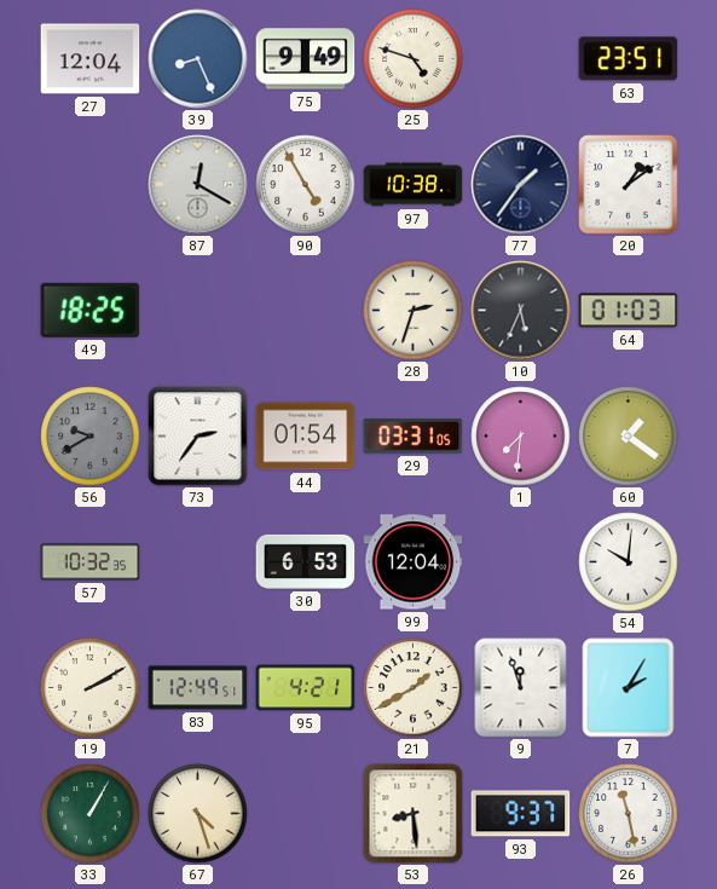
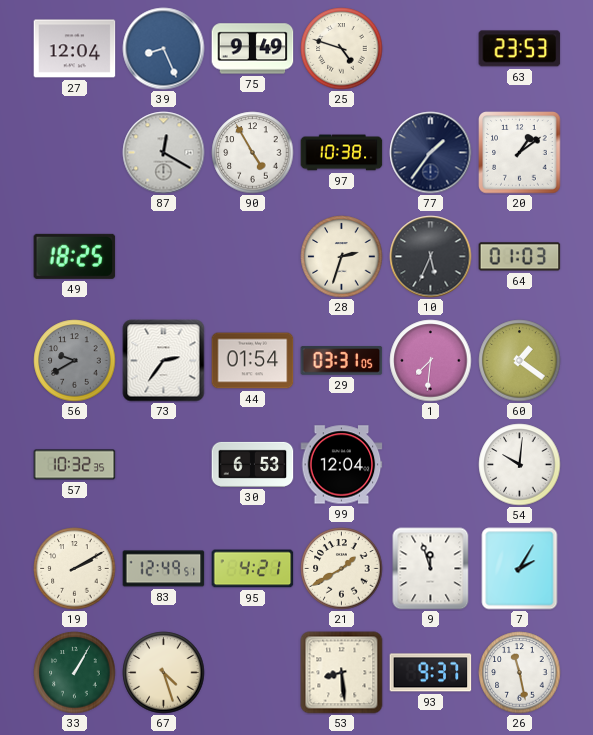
63: 23:51 -> 23:53 (520, 49)
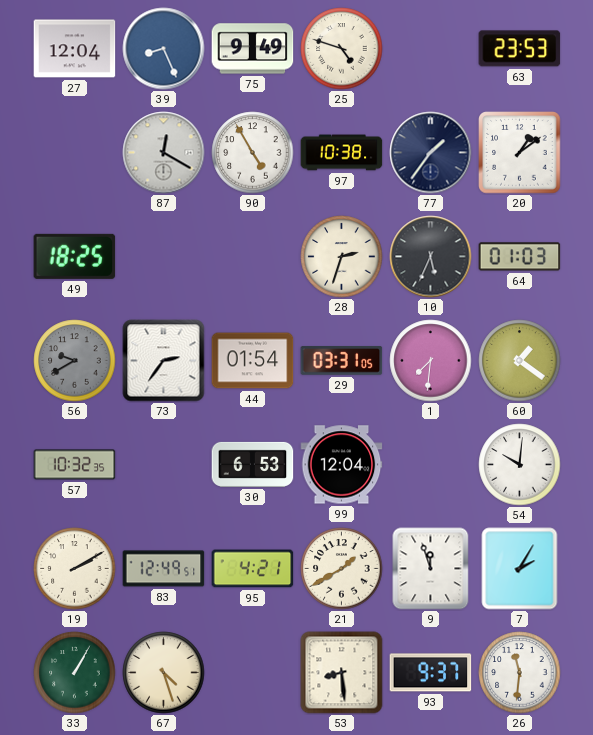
26: 11:28 -> 11:31 (520, 673)
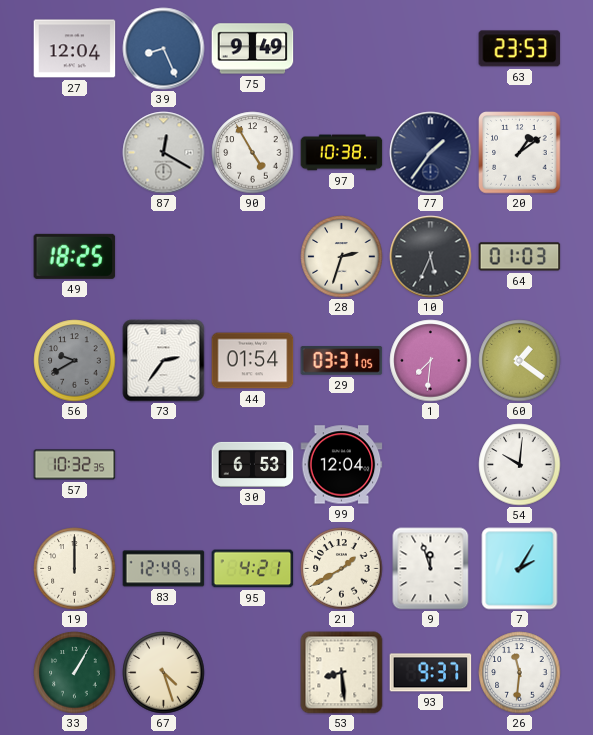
25: 4:48 -> none (342, 49)
19: 2:10 -> 12:00 (75, 569)
